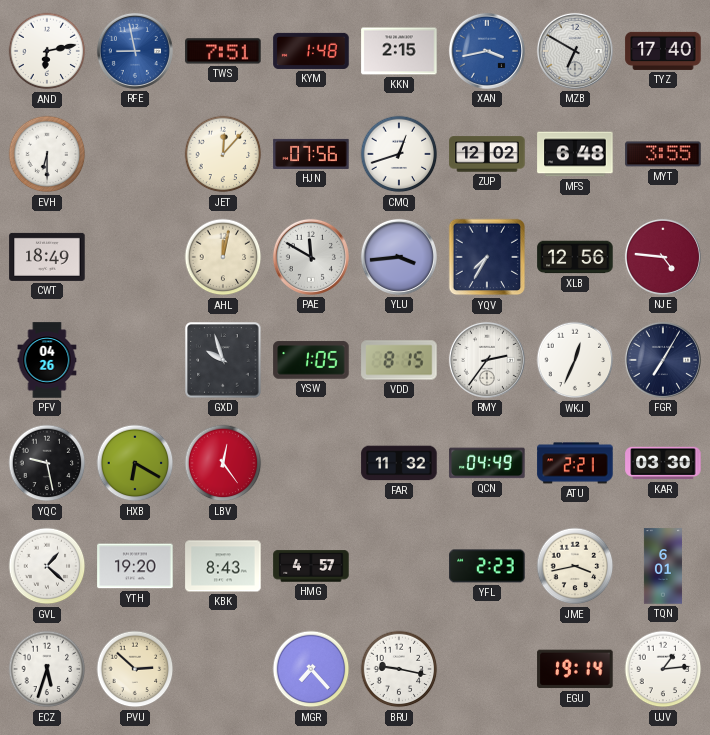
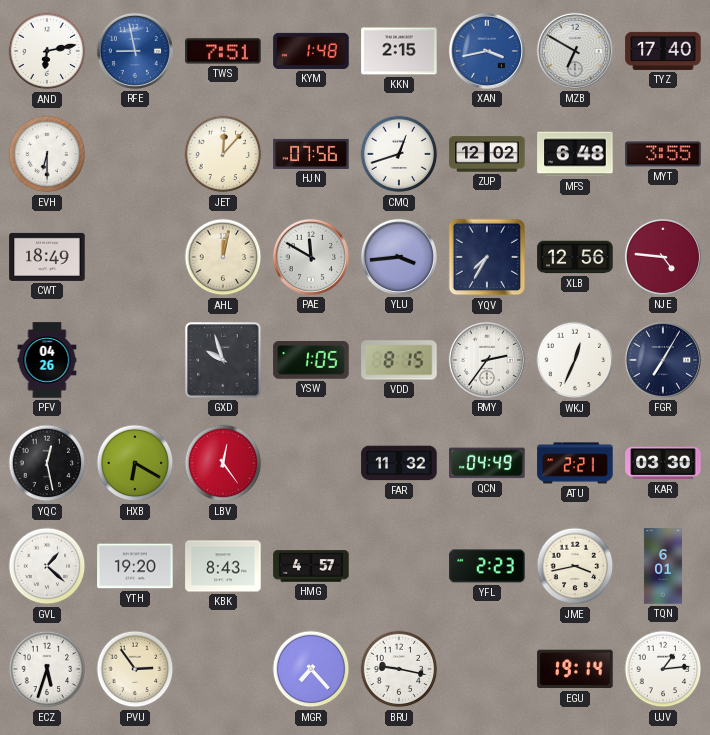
YQC: 9:28 -> 12:28 (47, 463)
PVU: 2:52 -> 2:54 (135, 669)
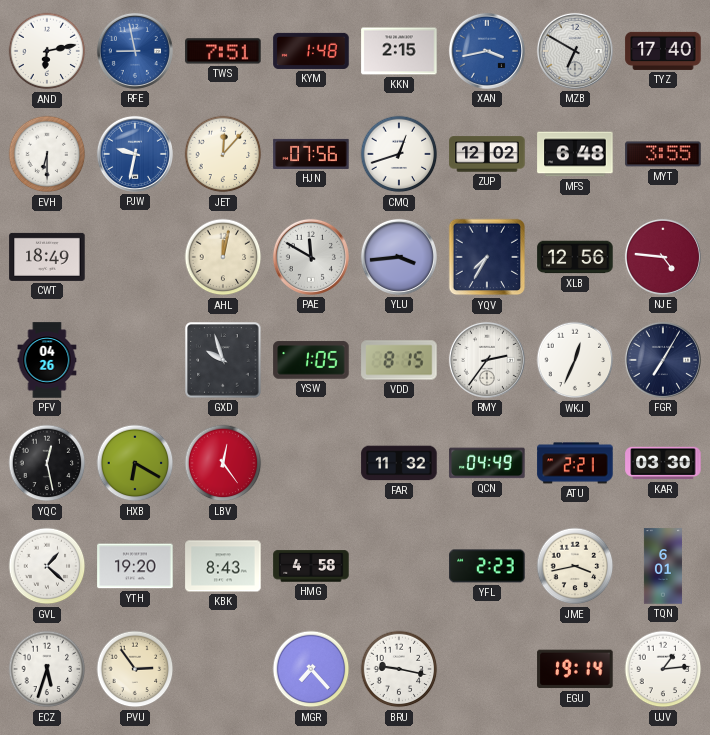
PJW: none -> 9:32 (135, 154)
HMG: 4:57 -> 4:58 (311, 566)
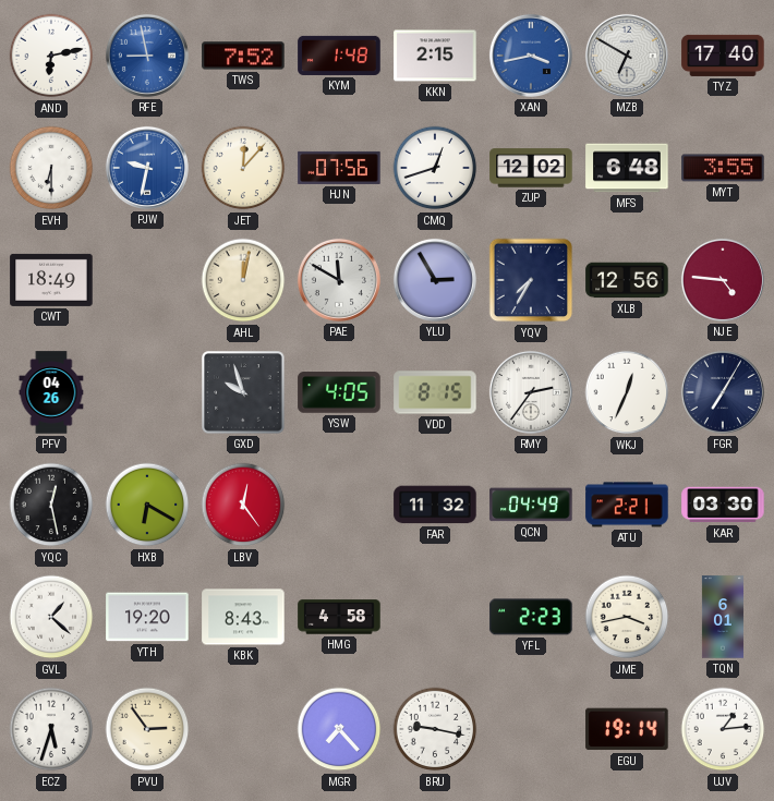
TWS: 7:51 -> 7:52 (243, 56)
YLU: 3:44 -> 2:55 (435, 280)
YSW: 1:05 -> 4:05 (339, 392)
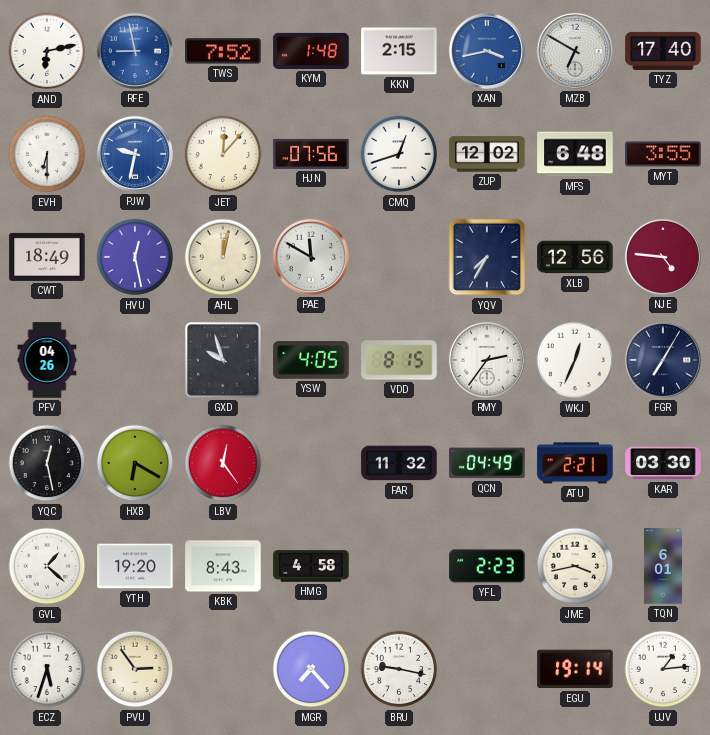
HVU: none -> 12:28 (135, 257)
YLU: 2:55 -> none (435, 280)
